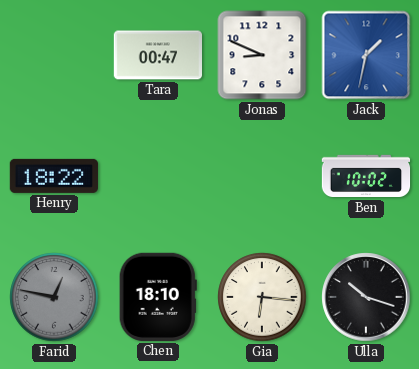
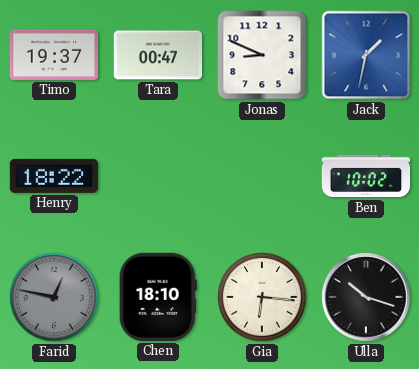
Timo: none -> 19:37 (53, 55)
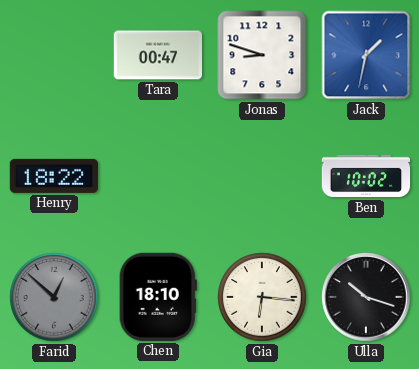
Timo: 19:37 -> none (53, 55)
Jonas: 8:49 -> 8:48 (262, 55)
Farid: 12:47 -> 12:52 (54, 297)
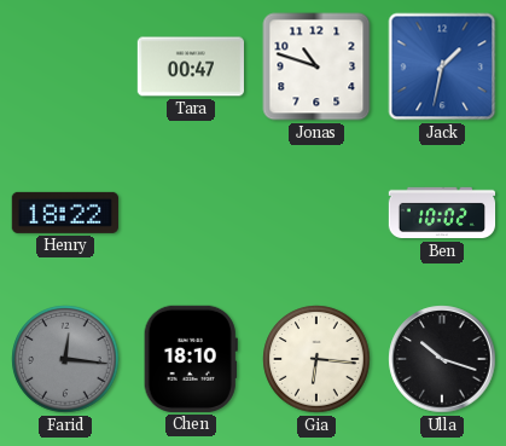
Jonas: 8:48 -> 10:48 (316, 66)
Farid: 12:52 -> 12:16 (65, 359)
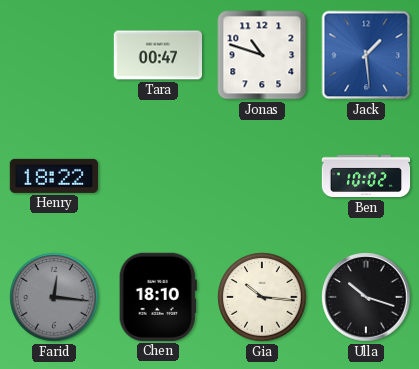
Jack: 1:32 -> 1:29 (366, 55)
Gia: 6:16 -> 10:16 (262, 297)
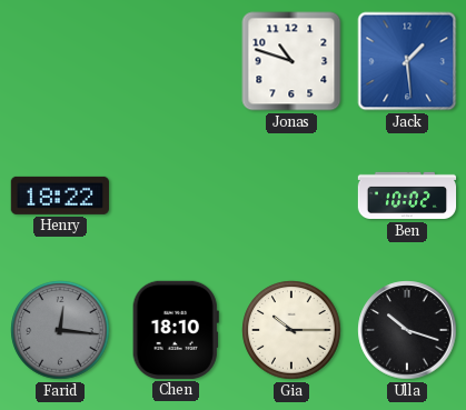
Tara: 00:47 -> none (157, 55)
Gia: 10:16 -> 10:15 (291, 330)
